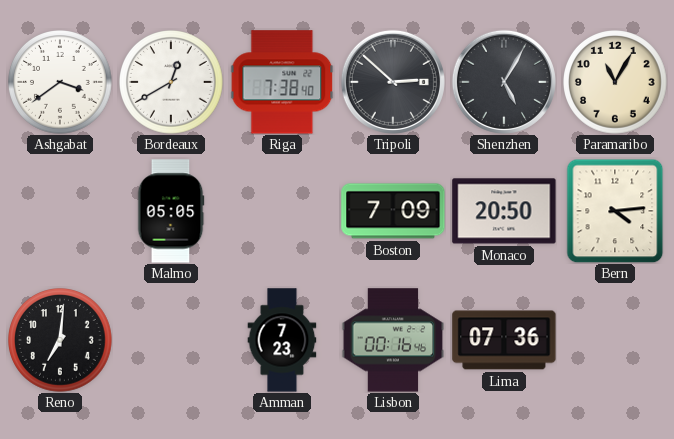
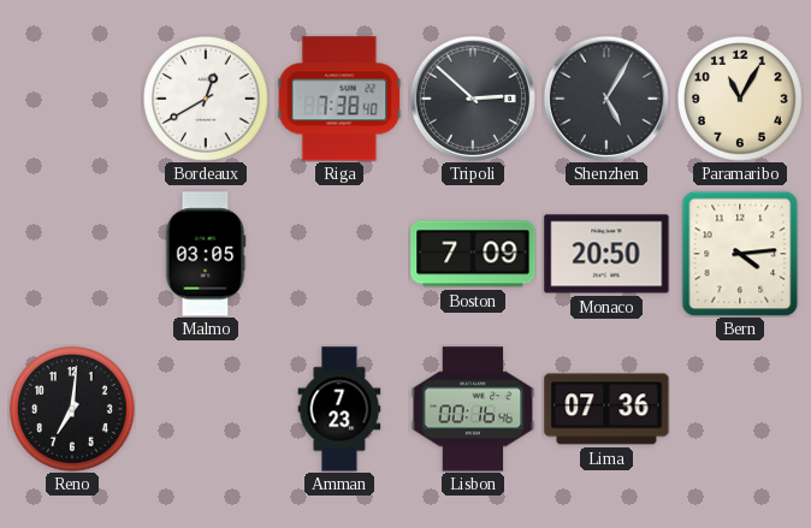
Ashgabat: 3:39 -> none (61, 83)
Malmo: 05:05 -> 03:05 (206, 254)
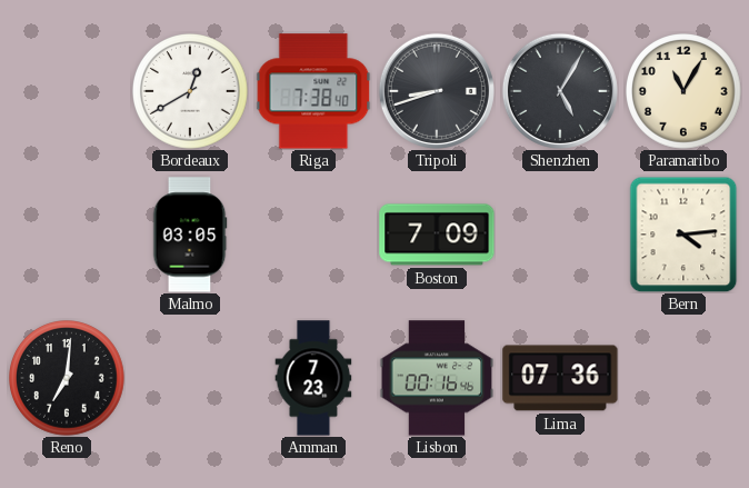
Tripoli: 2:52 -> 8:42 (437, 91)
Monaco: 20:50 -> none (606, 254)
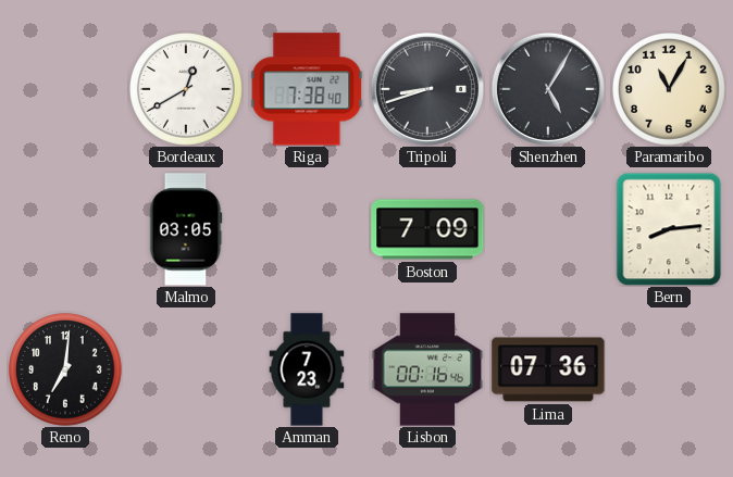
Bern: 4:14 -> 8:14 (669, 229)
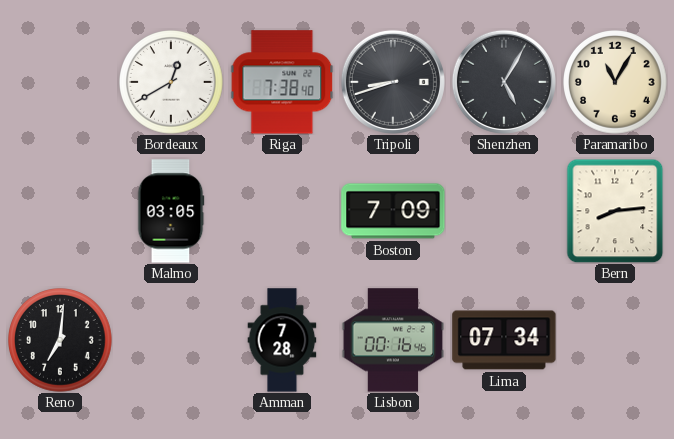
Amman: 7:23 -> 7:28 (282, 340)
Lima: 07:36 -> 07:34 (504, 340)
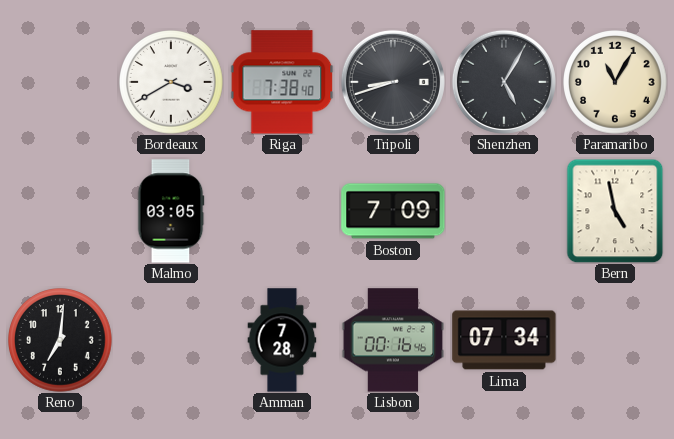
Bordeaux: 12:40 -> 3:40 (172, 83)
Bern: 8:14 -> 4:58 (615, 211)
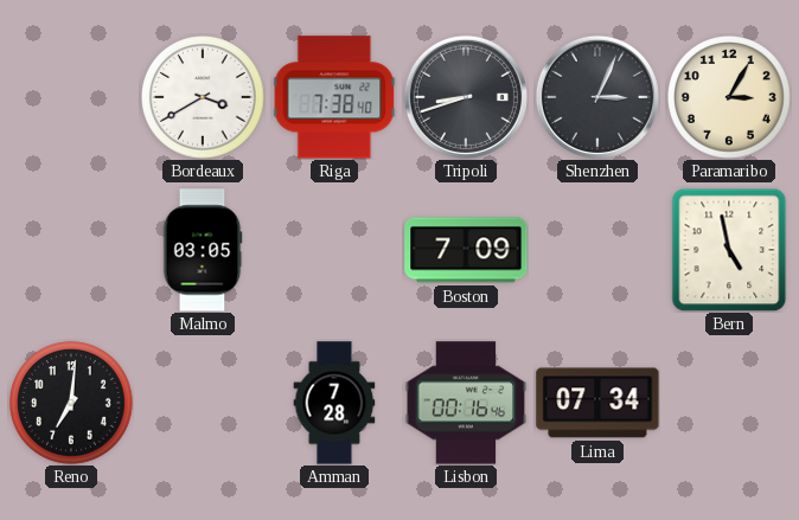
Shenzhen: 5:05 -> 3:04 (597, 97)
Paramaribo: 11:05 -> 3:05 (730, 98)
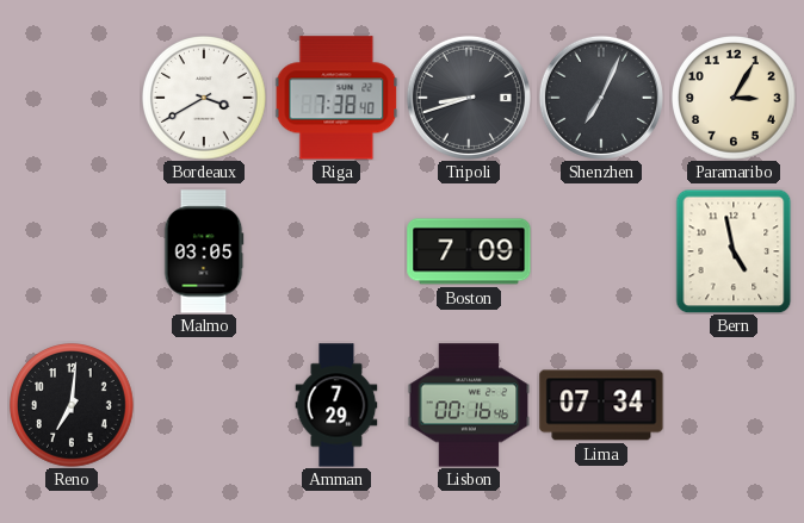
Shenzhen: 3:04 -> 7:04 (601, 98)
Amman: 7:28 -> 7:29 (336, 405)
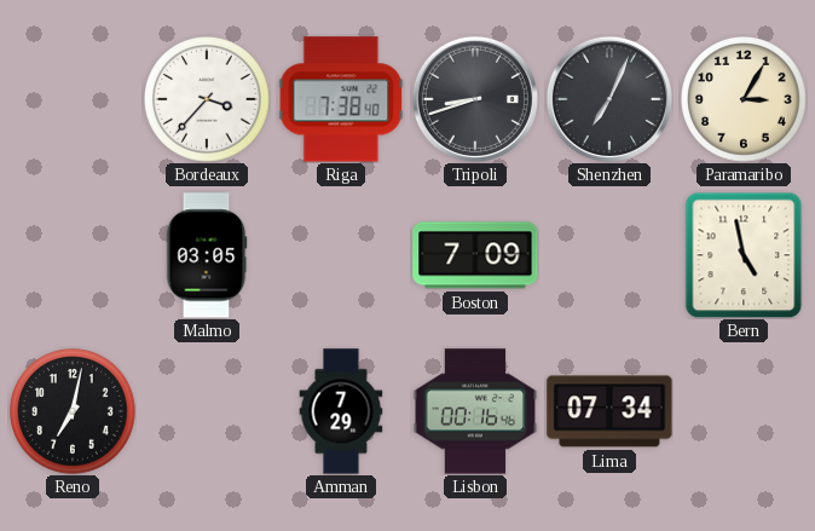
Bordeaux: 3:40 -> 3:37 (208, 100)
Reno: 7:01 -> 7:02 (74, 412)
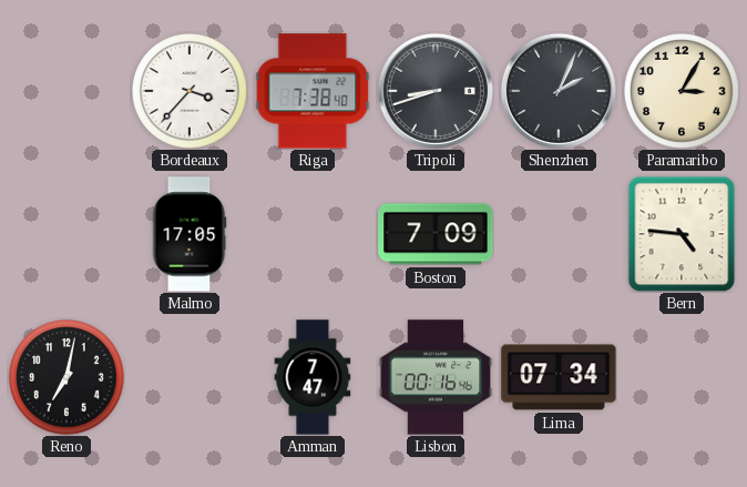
Shenzhen: 7:04 -> 2:04 (559, 91)
Malmo: 03:05 -> 17:05 (190, 234)
Bern: 4:58 -> 4:46 (682, 234)
Amman: 7:29 -> 7:47 (313, 377)
